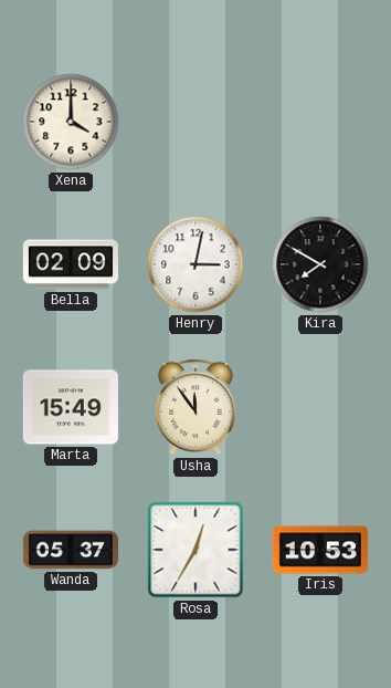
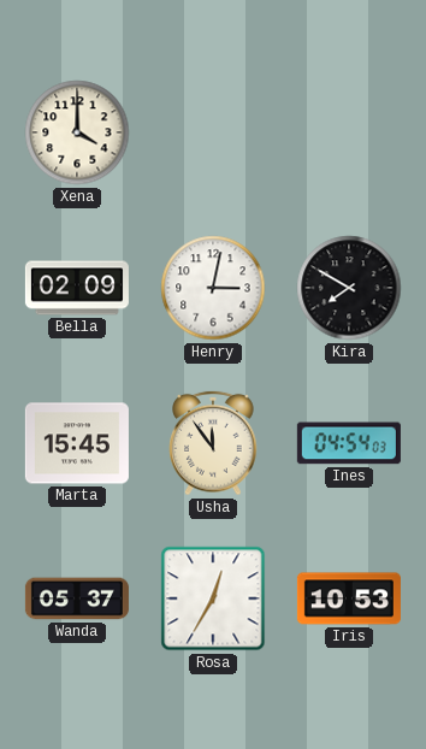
Marta: 15:49 -> 15:45 (77, 443)
Ines: none -> 04:54 (349, 443)
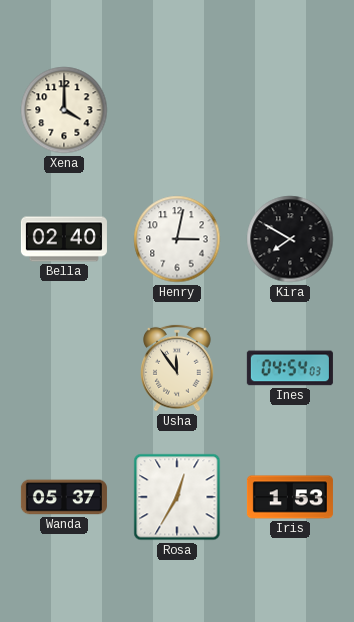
Bella: 02:09 -> 02:40 (64, 239)
Marta: 15:45 -> none (77, 443)
Iris: 10:53 -> 1:53 (290, 497)
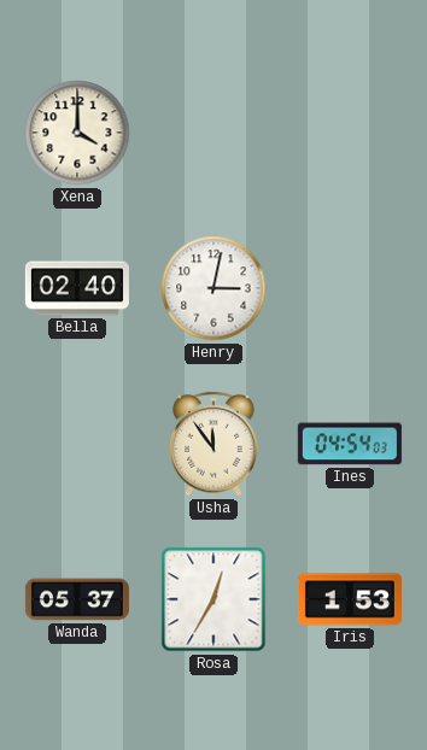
Kira: 7:50 -> none (290, 239)
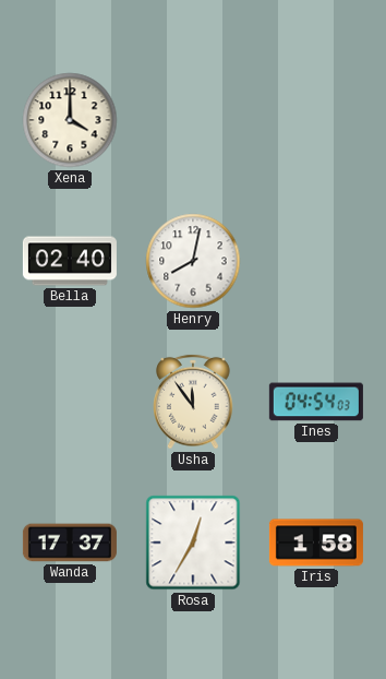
Henry: 3:02 -> 8:02 (193, 261)
Wanda: 05:37 -> 17:37 (70, 543)
Iris: 1:53 -> 1:58 (316, 543)
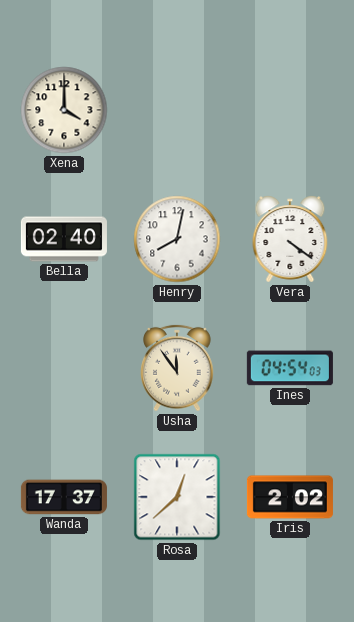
Vera: none -> 4:21 (290, 239)
Rosa: 12:35 -> 12:38 (177, 497)
Iris: 1:58 -> 2:02 (290, 497)
